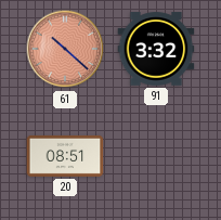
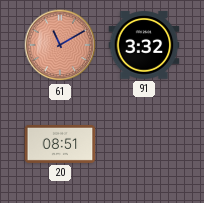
61: 10:22 -> 11:10 (60, 45)
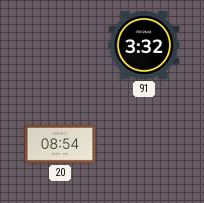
61: 11:10 -> none (60, 45)
20: 08:51 -> 08:54 (60, 144)
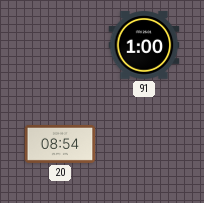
91: 3:32 -> 1:00 (144, 45)
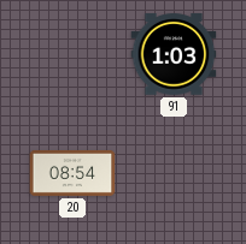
91: 1:00 -> 1:03 (174, 54)
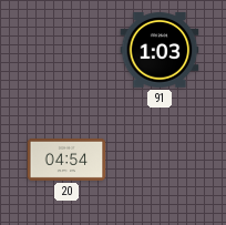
20: 08:54 -> 04:54 (66, 160)
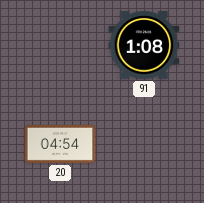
91: 1:03 -> 1:08 (144, 45)
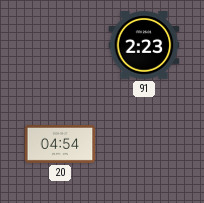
91: 1:08 -> 2:23 (144, 45)
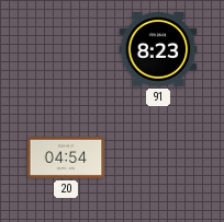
91: 2:23 -> 8:23 (158, 49)
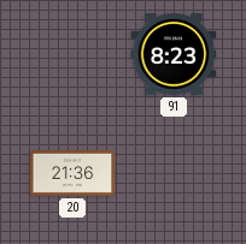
20: 04:54 -> 21:36 (72, 173)
